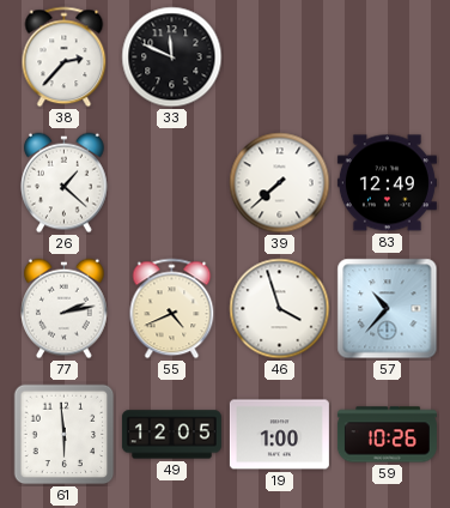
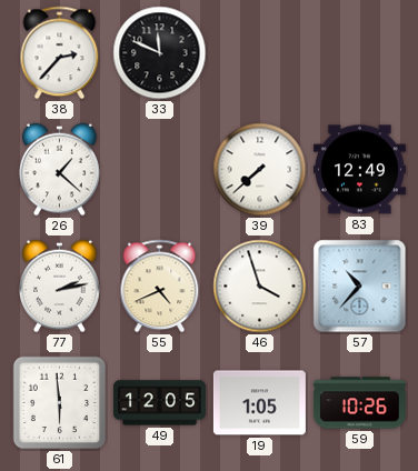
19: 1:00 -> 1:05 (259, 403)
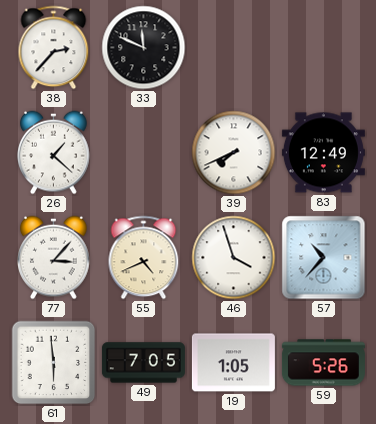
39: 7:38 -> 7:41 (234, 153)
77: 2:13 -> 3:07 (54, 258)
49: 12:05 -> 7:05 (143, 363)
59: 10:26 -> 5:26 (323, 363)
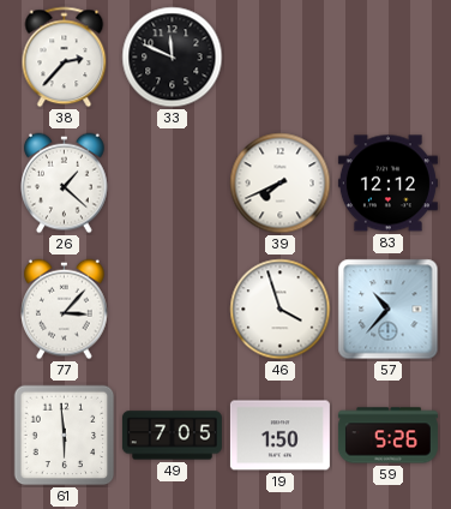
83: 12:49 -> 12:12 (387, 184)
55: 4:41 -> none (144, 258)
19: 1:05 -> 1:50 (279, 436)
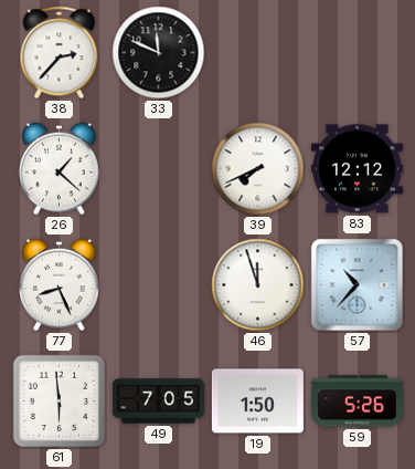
77: 3:07 -> 8:26 (60, 285)
46: 3:57 -> 11:57 (258, 285)
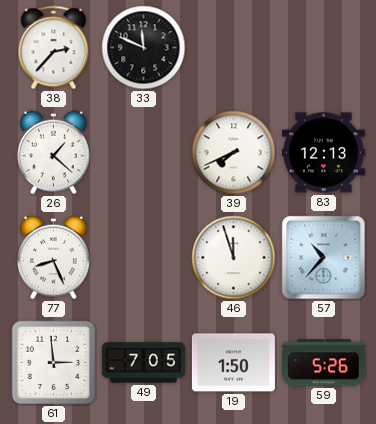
83: 12:12 -> 12:13 (323, 153)
61: 5:59 -> 2:59 (54, 363)
